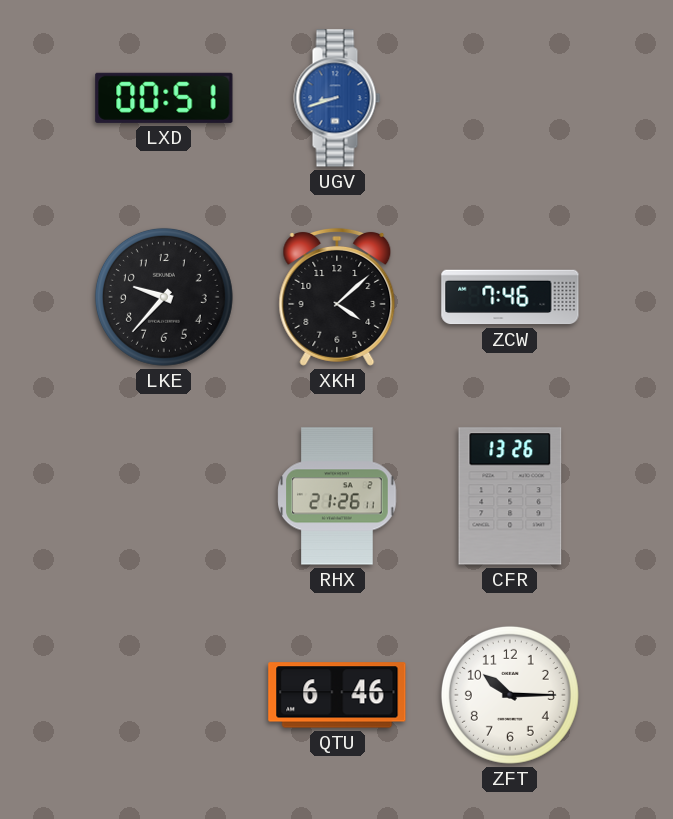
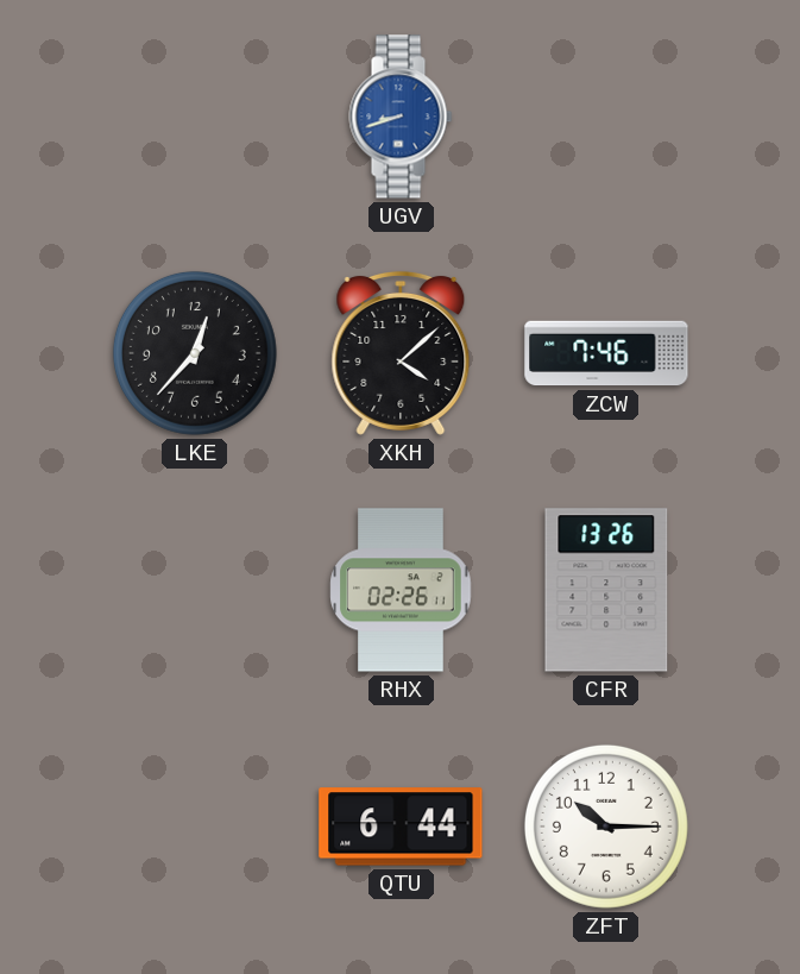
LXD: 00:51 -> none (164, 98)
LKE: 9:37 -> 12:37 (195, 353)
RHX: 21:26 -> 02:26 (401, 590)
QTU: 6:46 -> 6:44 (401, 827)
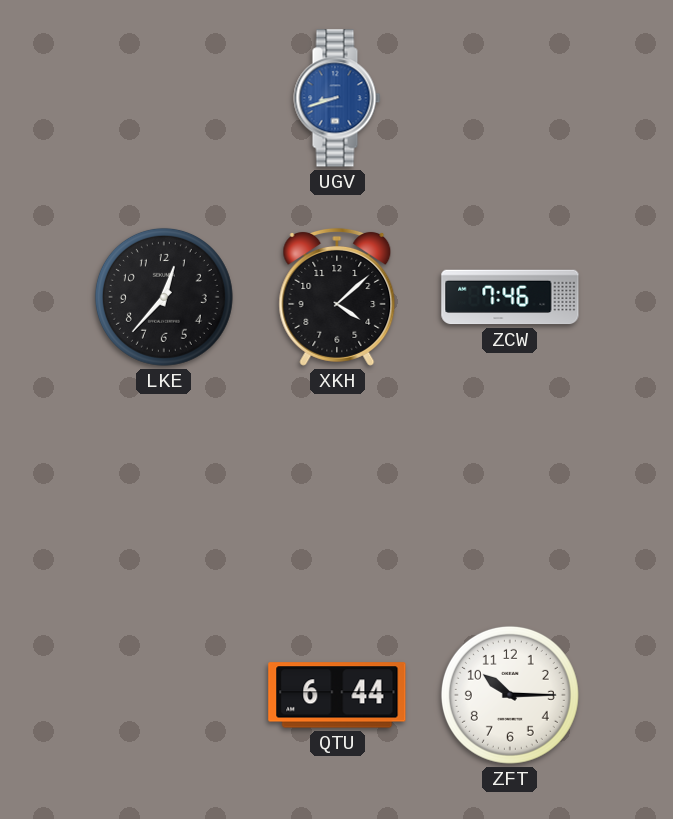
RHX: 02:26 -> none (401, 590)
CFR: 13:26 -> none (606, 590)
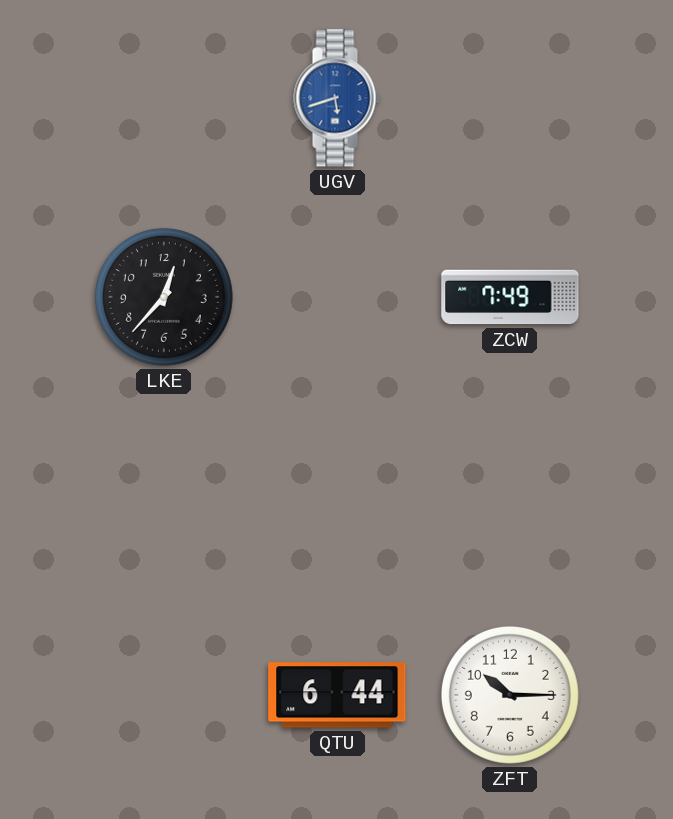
UGV: 8:42 -> 5:42 (337, 98)
XKH: 4:08 -> none (337, 297)
ZCW: 7:46 -> 7:49 (510, 297)
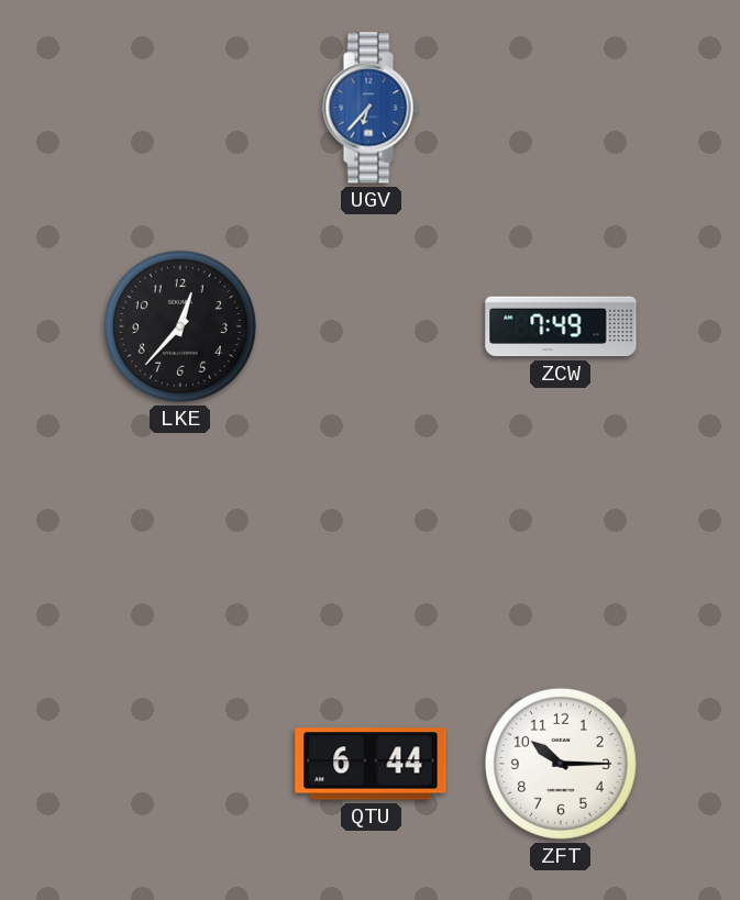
UGV: 5:42 -> 6:37 (371, 108)
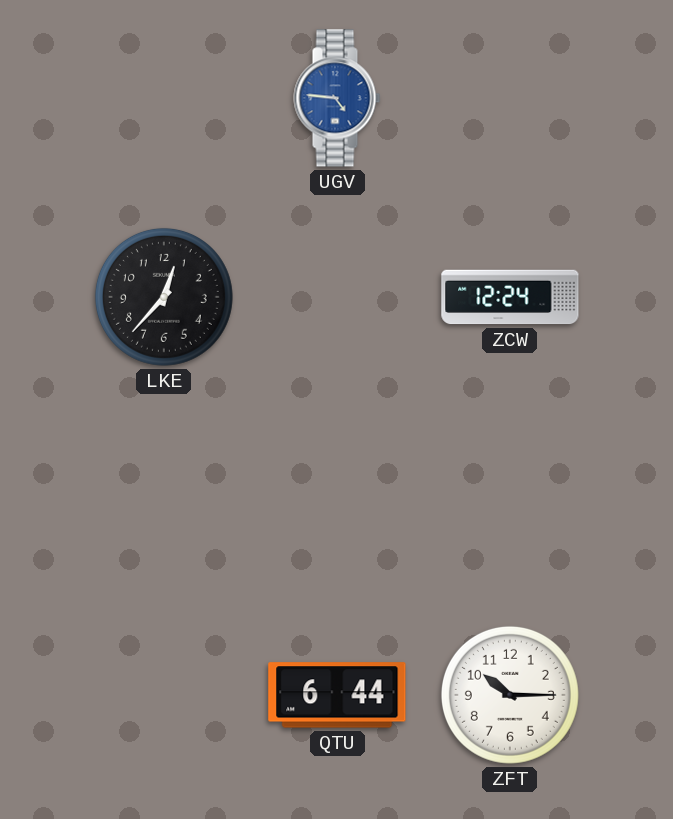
UGV: 6:37 -> 4:46 (337, 98)
ZCW: 7:49 -> 12:24 (510, 297)
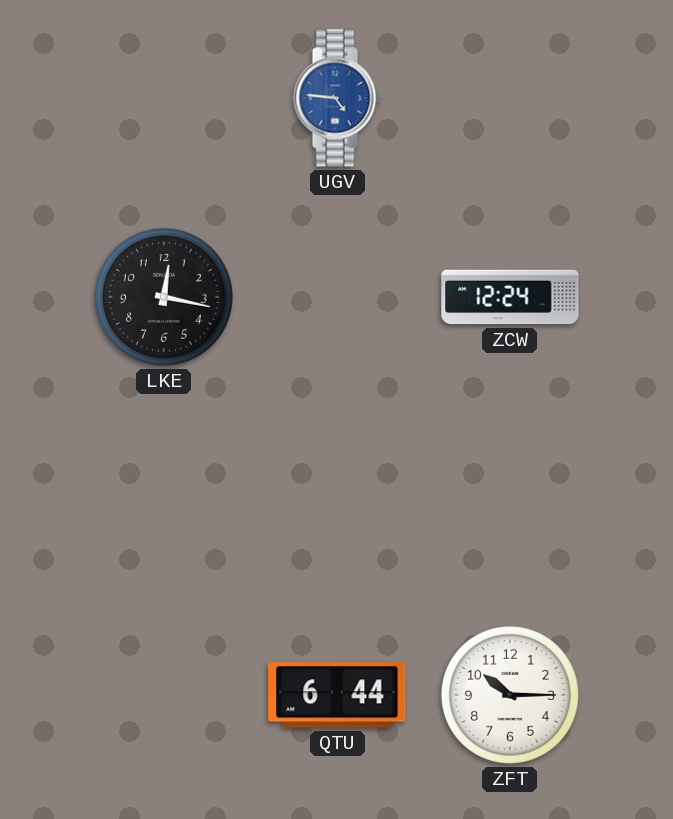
LKE: 12:37 -> 12:17 (164, 297)
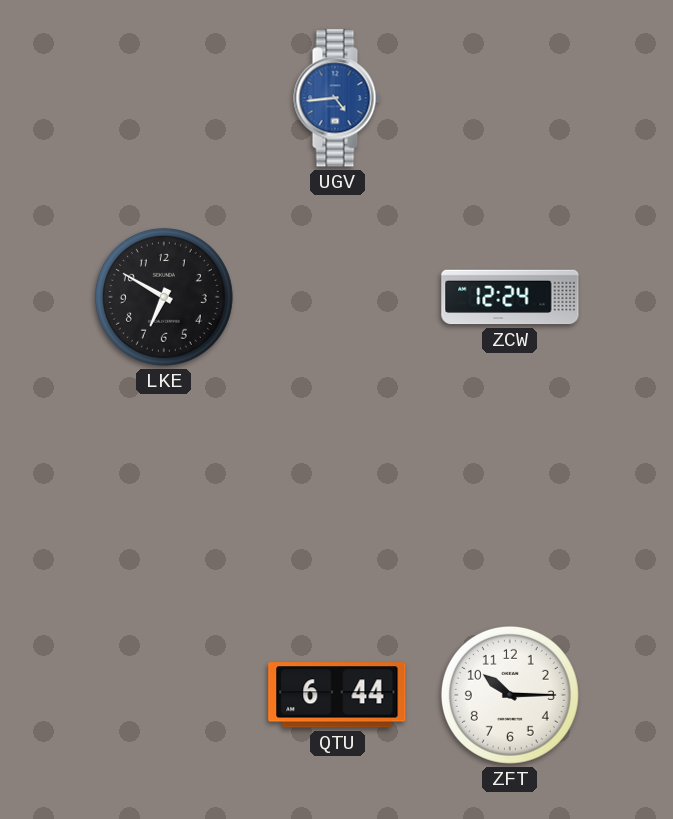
UGV: 4:46 -> 4:44 (337, 98)
LKE: 12:17 -> 6:50 (164, 297)
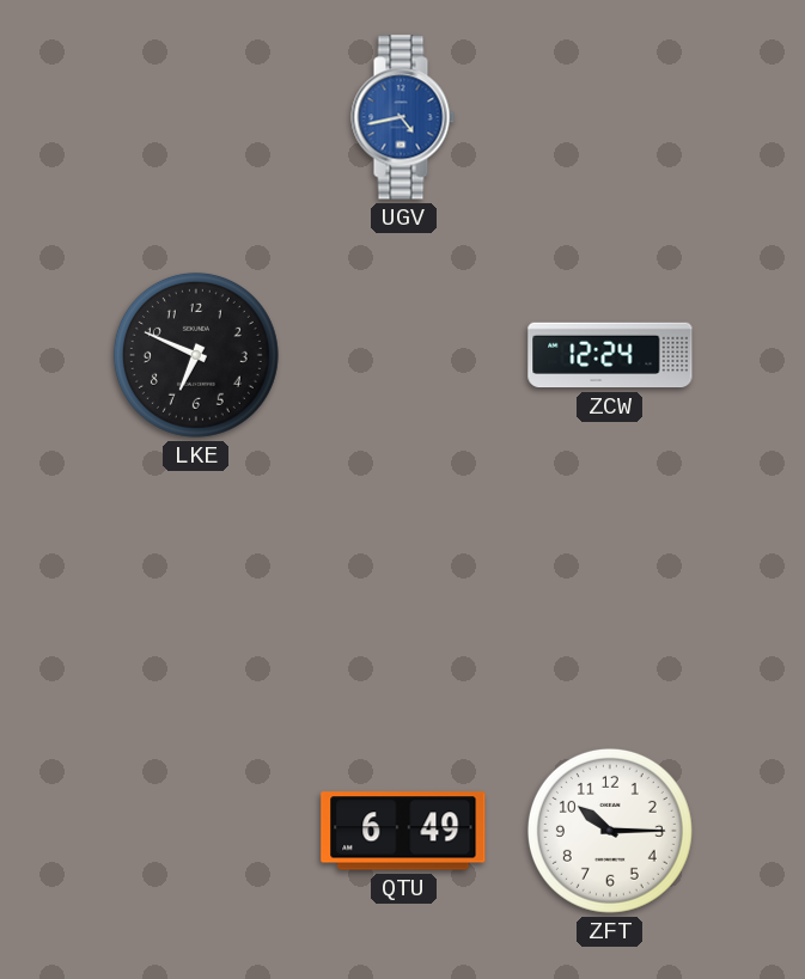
UGV: 4:44 -> 4:43 (403, 117)
LKE: 6:50 -> 6:49 (196, 355)
QTU: 6:44 -> 6:49 (403, 831)
